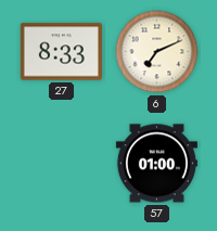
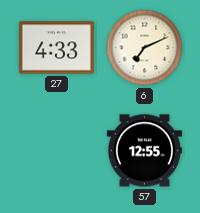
27: 8:33 -> 4:33 (56, 48)
57: 01:00 -> 12:55 (144, 151)
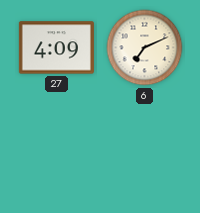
27: 4:33 -> 4:09 (56, 48)
57: 12:55 -> none (144, 151)
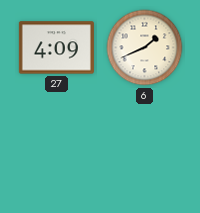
6: 7:11 -> 1:41 (145, 48)
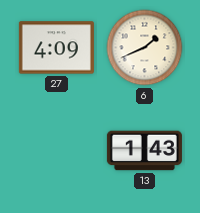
13: none -> 1:43 (144, 151)
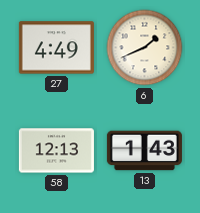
27: 4:09 -> 4:49 (56, 48)
58: none -> 12:13 (56, 151)
